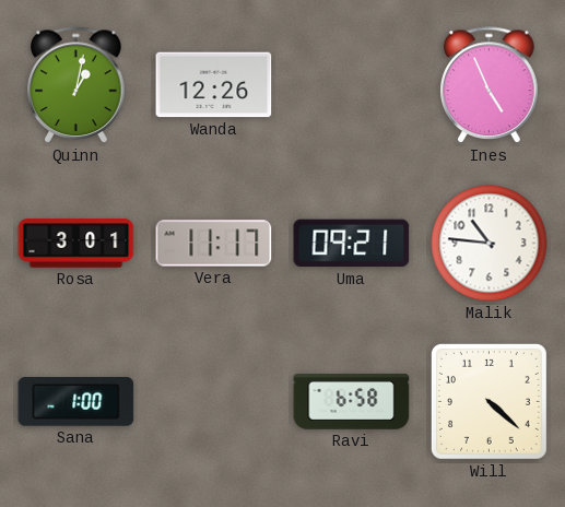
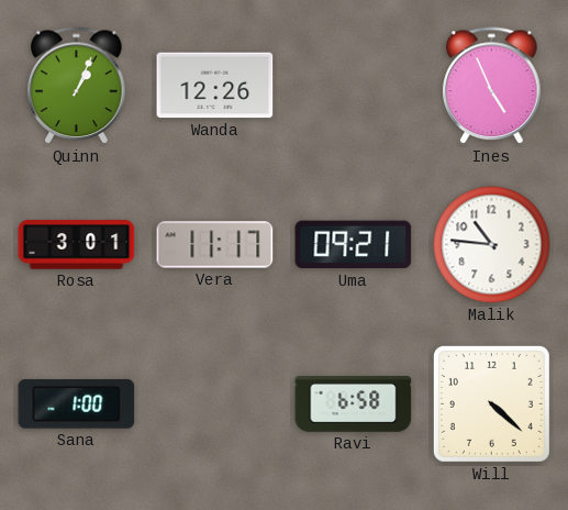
Quinn: 1:02 -> 1:04 (77, 86)
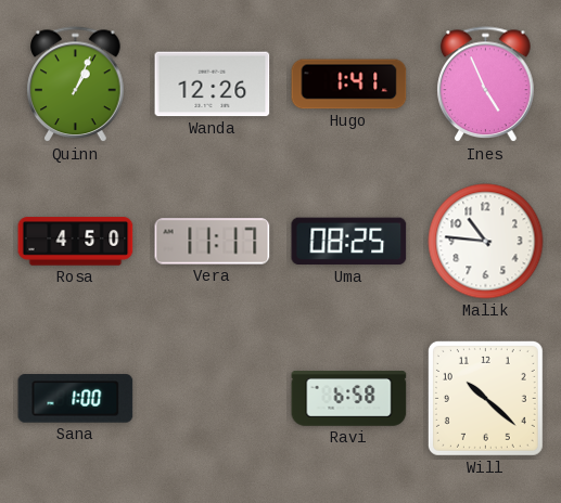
Hugo: none -> 1:41 (349, 85)
Rosa: 3:01 -> 4:50 (76, 242)
Uma: 09:21 -> 08:25 (349, 242)
Will: 4:22 -> 10:22 (485, 398)
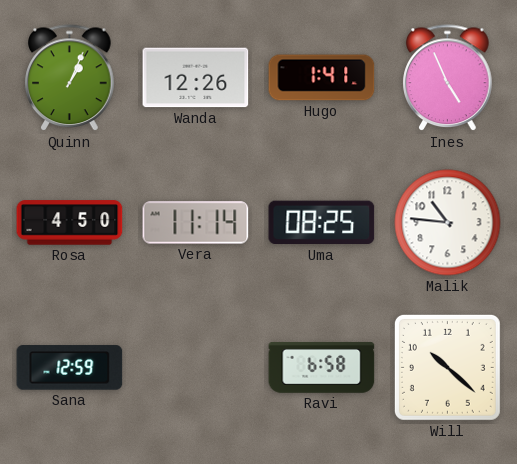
Vera: 11:17 -> 11:14 (196, 223)
Sana: 1:00 -> 12:59 (70, 368)
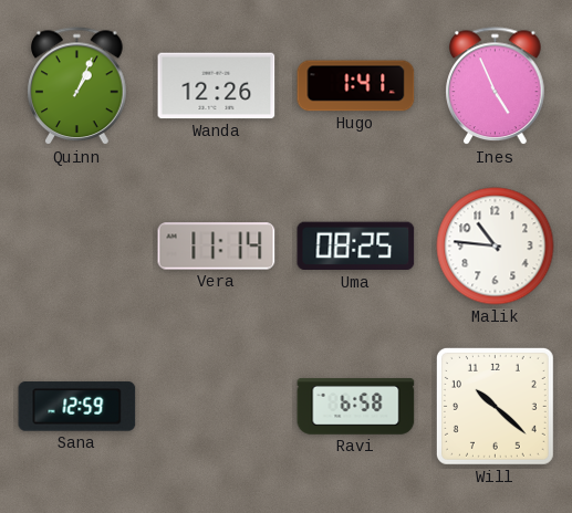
Rosa: 4:50 -> none (70, 223)
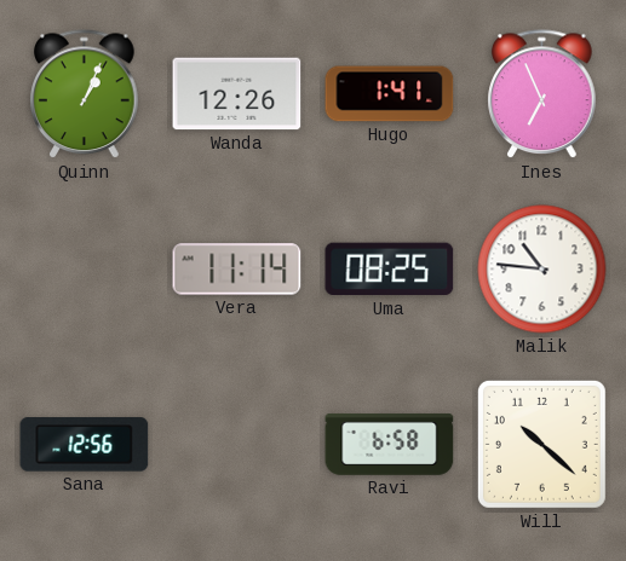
Ines: 4:56 -> 6:56 (542, 94)
Sana: 12:59 -> 12:56 (85, 445)
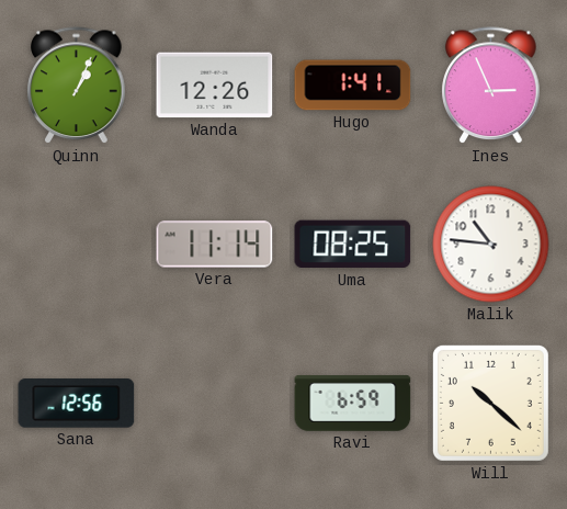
Ines: 6:56 -> 2:56 (491, 86)
Ravi: 6:58 -> 6:59 (353, 404)
